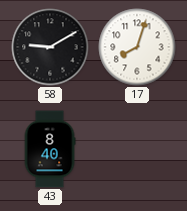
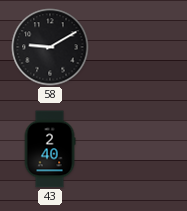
17: 8:03 -> none (137, 47)
43: 8:40 -> 2:40 (50, 149)
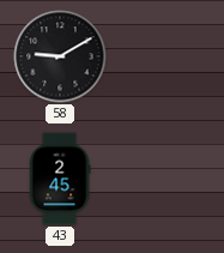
43: 2:40 -> 2:45 (60, 179)
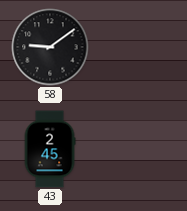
58: 9:10 -> 9:09 (50, 47)
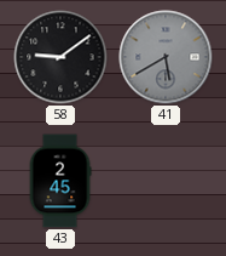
41: none -> 5:40 (166, 57)
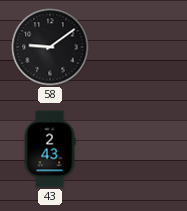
41: 5:40 -> none (166, 57)
43: 2:45 -> 2:43 (50, 149)
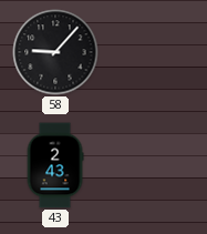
58: 9:09 -> 9:07 (55, 52)
